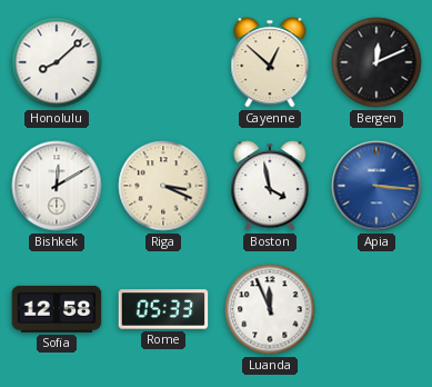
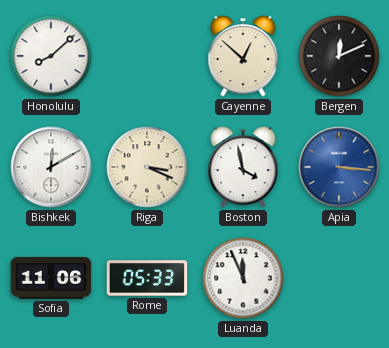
Sofia: 12:58 -> 11:06 (51, 278)
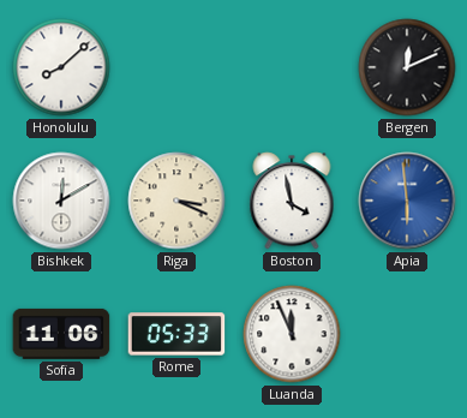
Cayenne: 12:52 -> none (243, 56)
Apia: 3:16 -> 5:59 (407, 201)
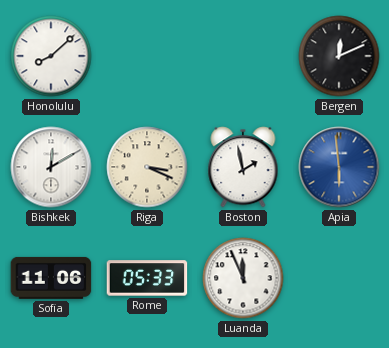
Boston: 3:58 -> 1:58 (243, 167)
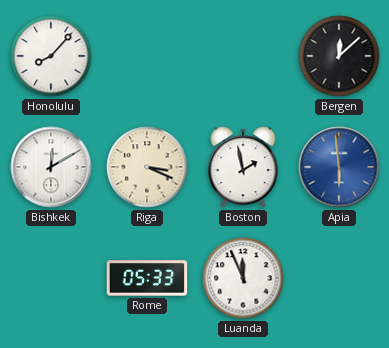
Honolulu: 8:08 -> 8:07 (51, 56)
Bergen: 12:11 -> 12:08 (339, 56)
Sofia: 11:06 -> none (51, 278)
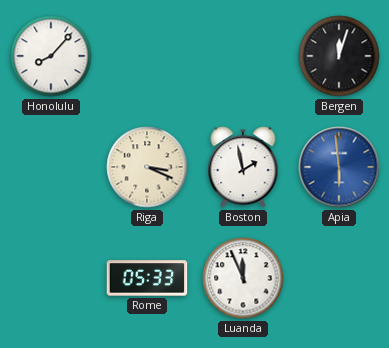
Bergen: 12:08 -> 12:03 (339, 56)
Bishkek: 12:10 -> none (51, 167)
